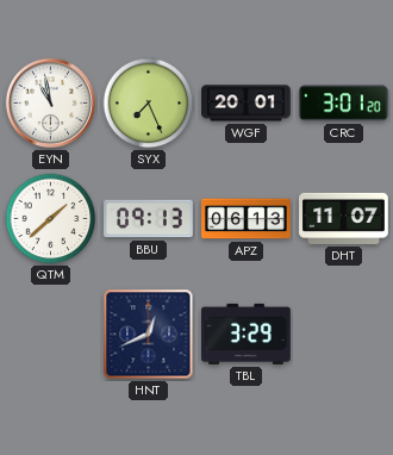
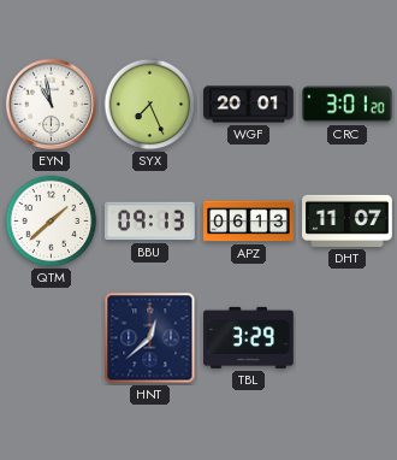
HNT: 12:41 -> 12:38 (150, 338)
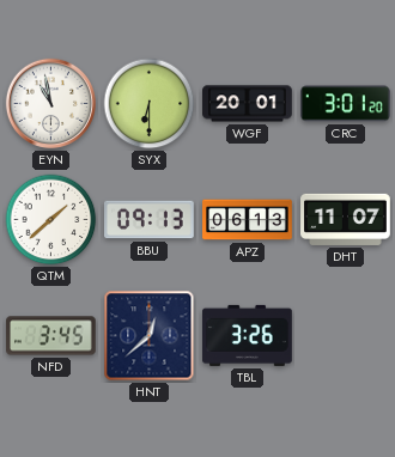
SYX: 7:26 -> 6:30 (150, 104)
NFD: none -> 3:45 (51, 336)
TBL: 3:29 -> 3:26 (248, 335)
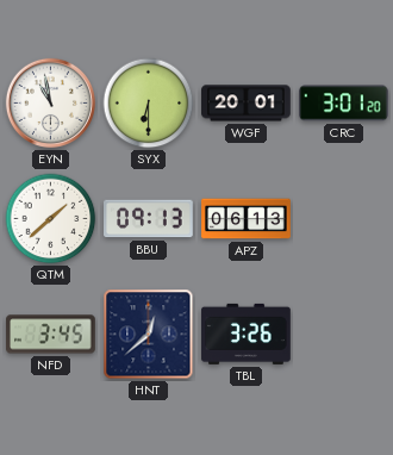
DHT: 11:07 -> none (346, 219)
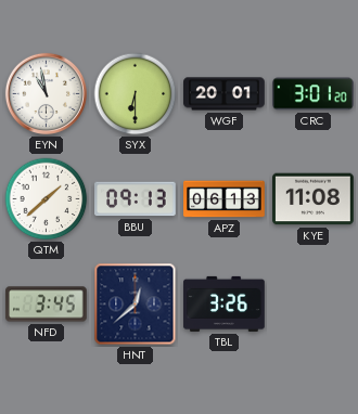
KYE: none -> 11:08 (314, 199)
